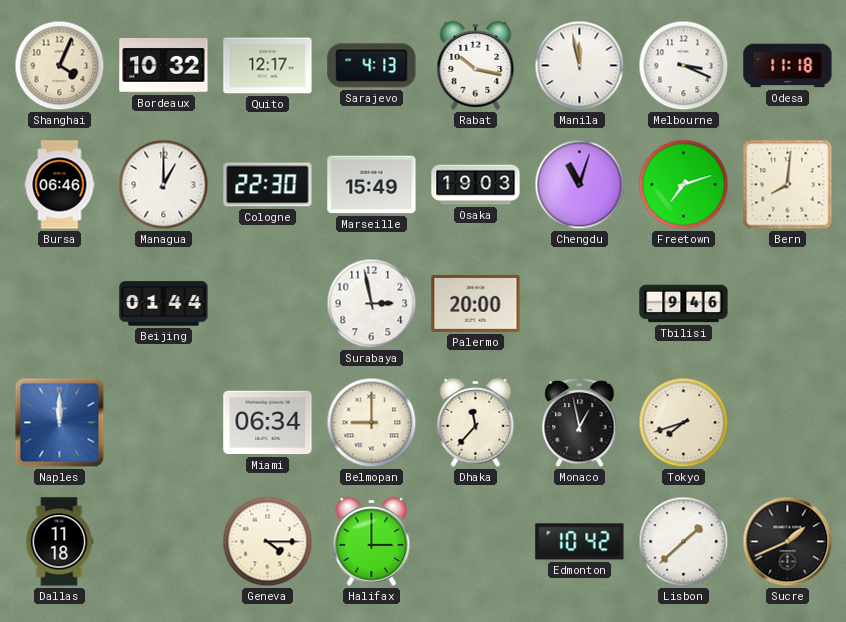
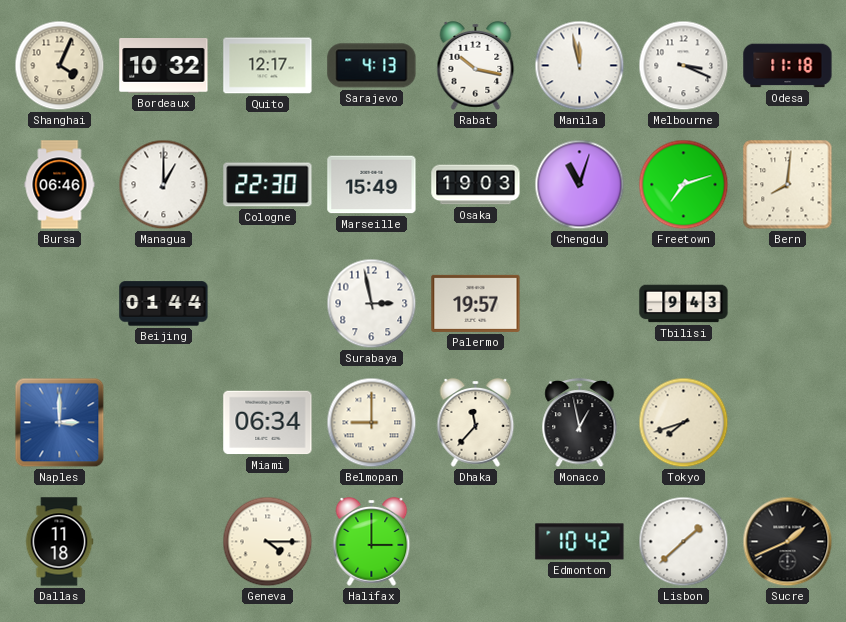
Palermo: 20:00 -> 19:57 (476, 303)
Tbilisi: 9:46 -> 9:43 (684, 304)
Naples: 12:00 -> 3:00 (60, 423)
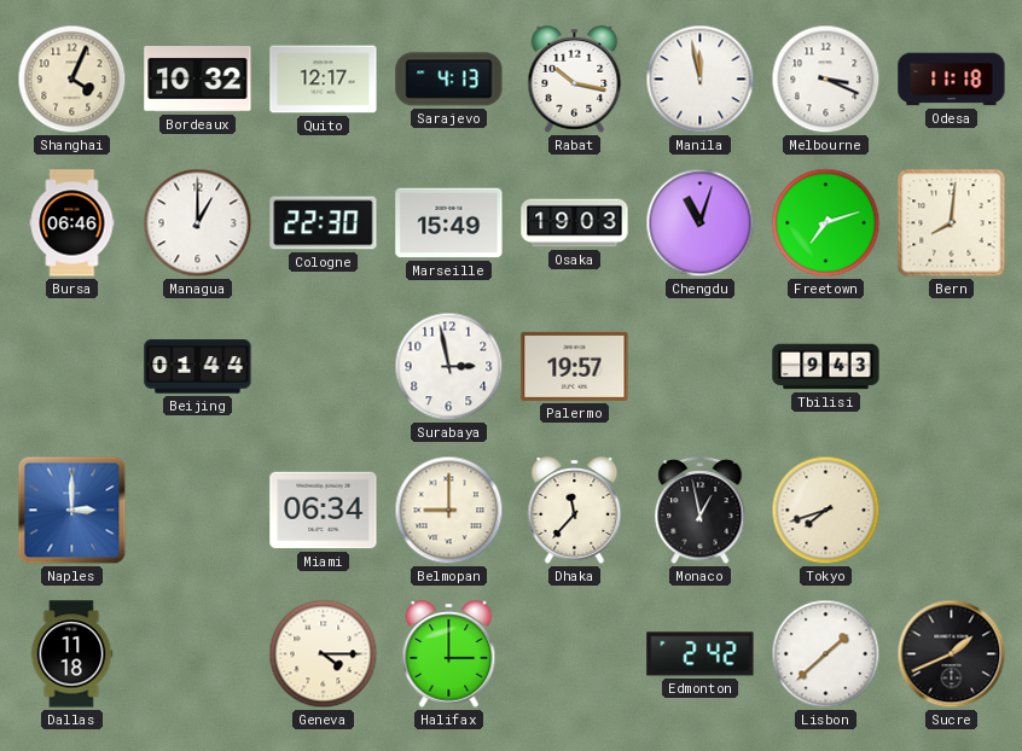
Edmonton: 10:42 -> 2:42 (701, 654)
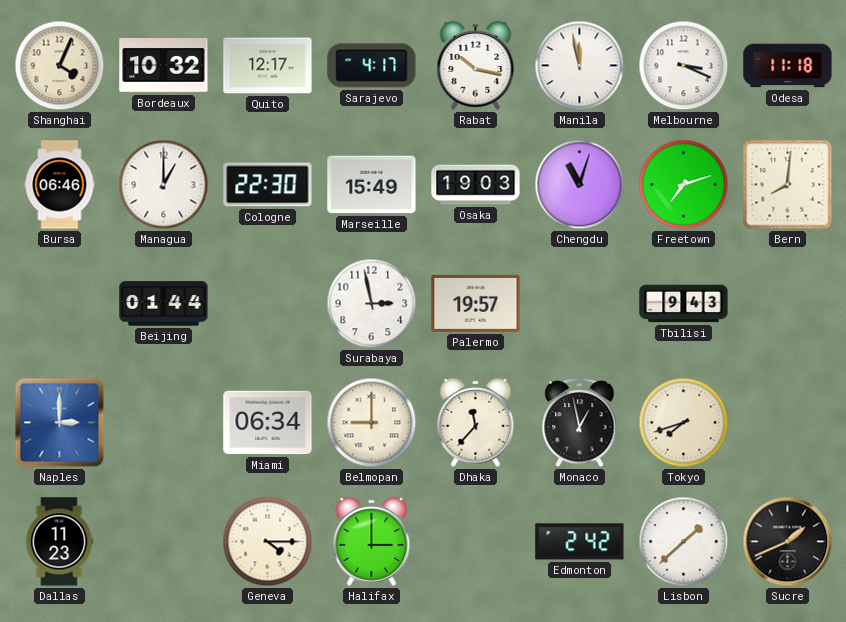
Sarajevo: 4:13 -> 4:17 (372, 66)
Dallas: 11:18 -> 11:23 (59, 542)
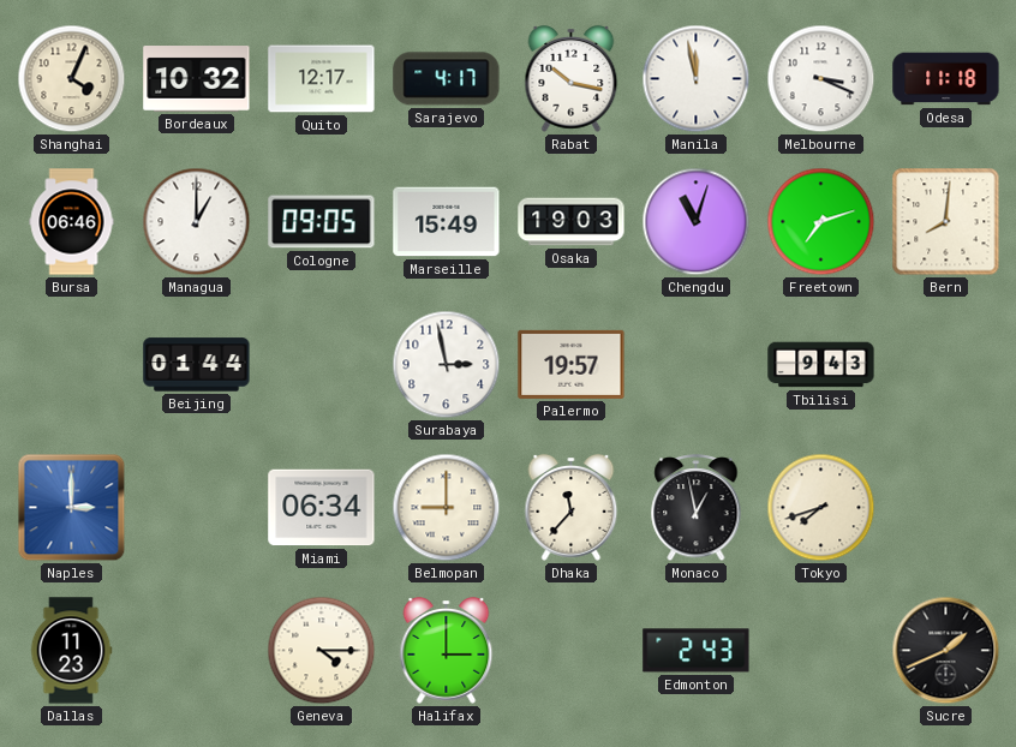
Cologne: 22:30 -> 09:05 (322, 222)
Edmonton: 2:42 -> 2:43 (697, 651)
Lisbon: 1:38 -> none (684, 542)
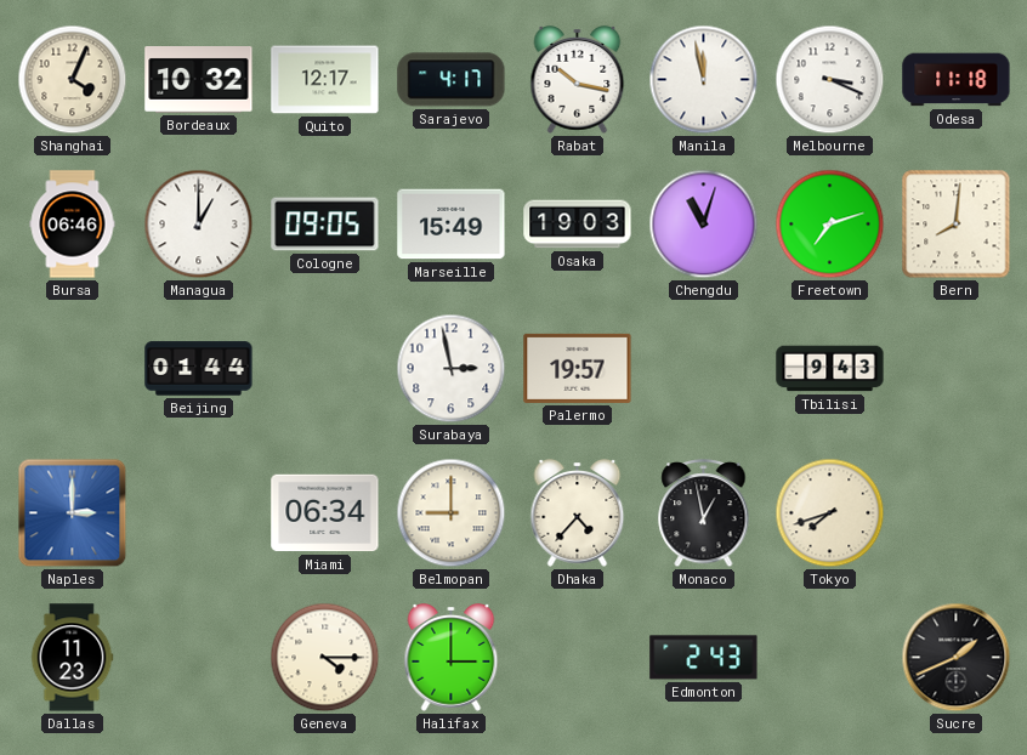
Dhaka: 11:37 -> 4:37 (578, 513)
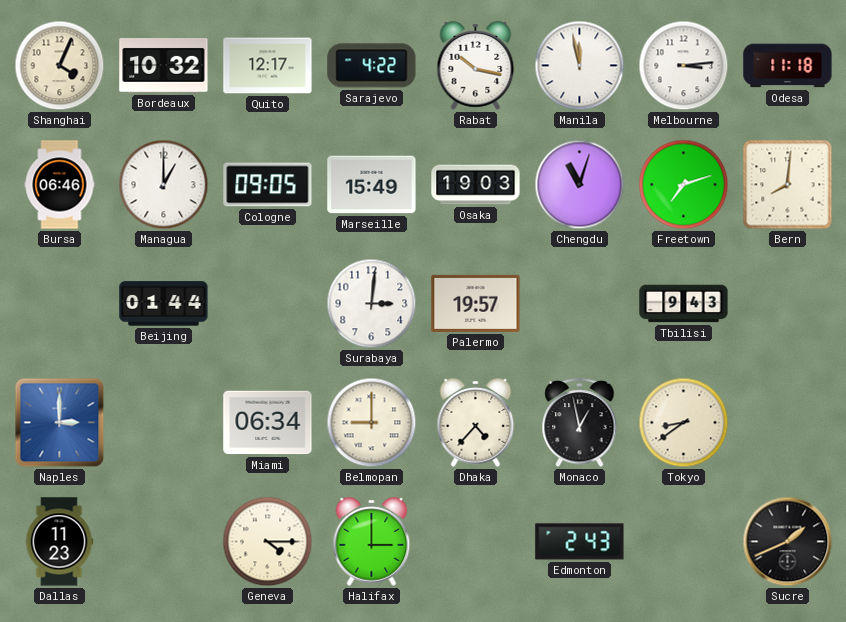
Sarajevo: 4:17 -> 4:22 (372, 66)
Melbourne: 3:19 -> 3:14 (684, 66)
Surabaya: 2:58 -> 3:01 (372, 304)
Tokyo: 7:42 -> 8:39 (684, 423)
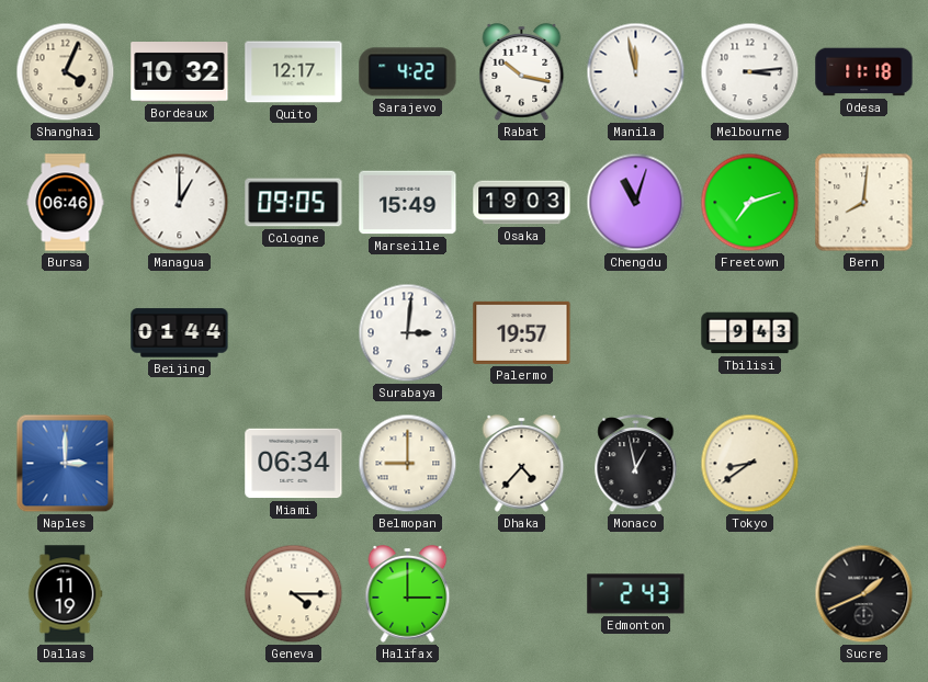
Dallas: 11:23 -> 11:19 (65, 594)
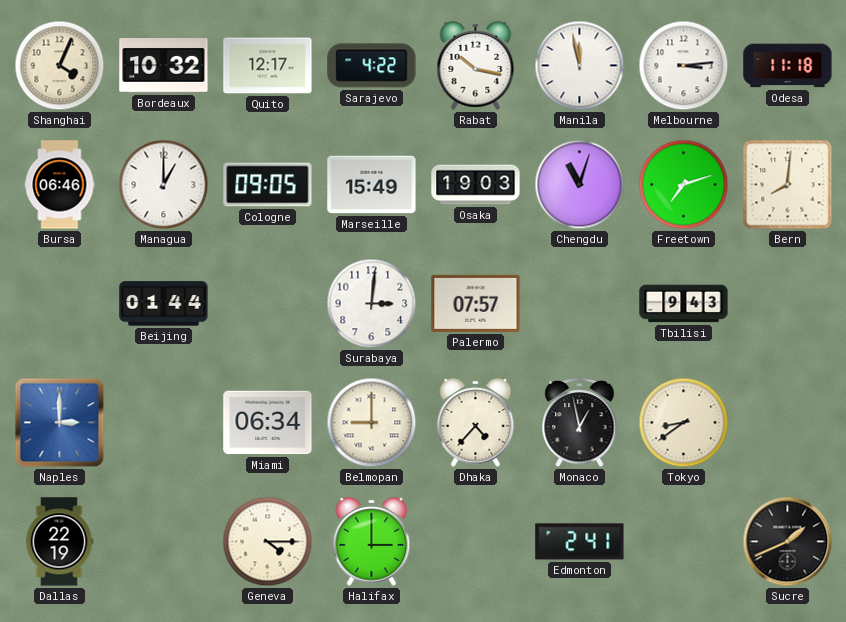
Palermo: 19:57 -> 07:57 (476, 303)
Dallas: 11:19 -> 22:19 (59, 542)
Edmonton: 2:43 -> 2:41 (580, 542)
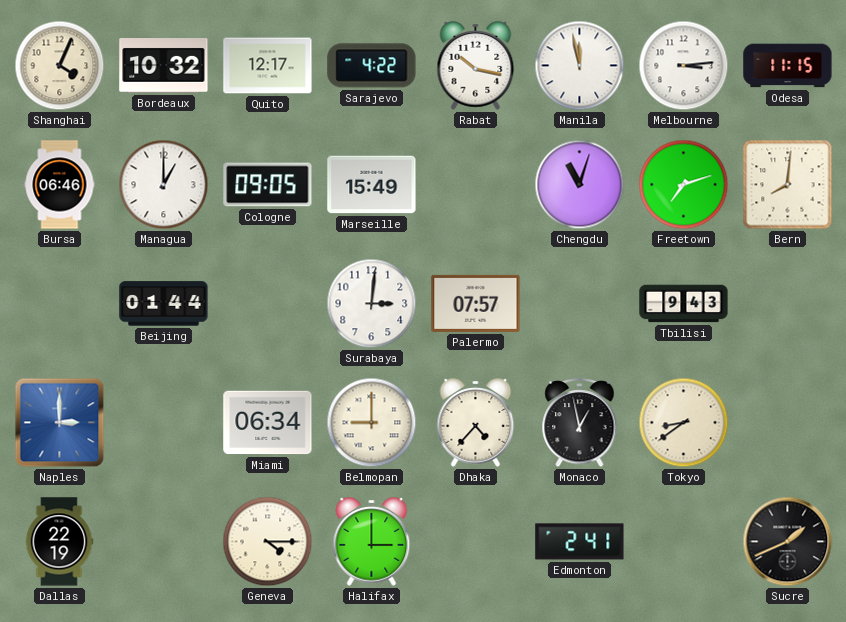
Odesa: 11:18 -> 11:15 (788, 66)
Osaka: 19:03 -> none (476, 185)
